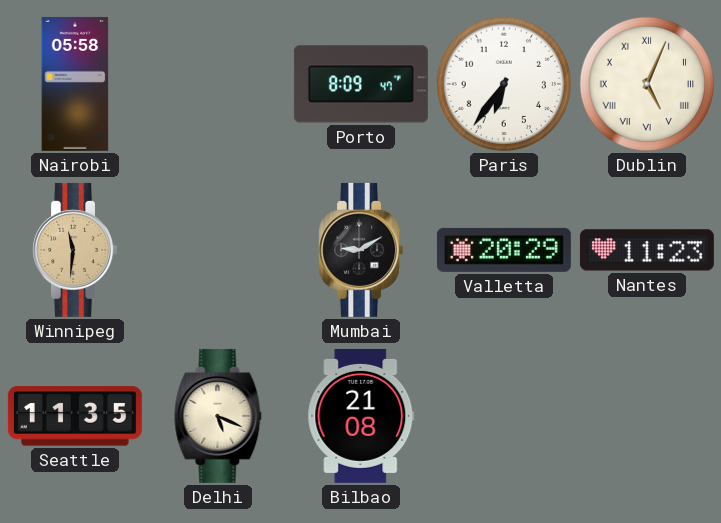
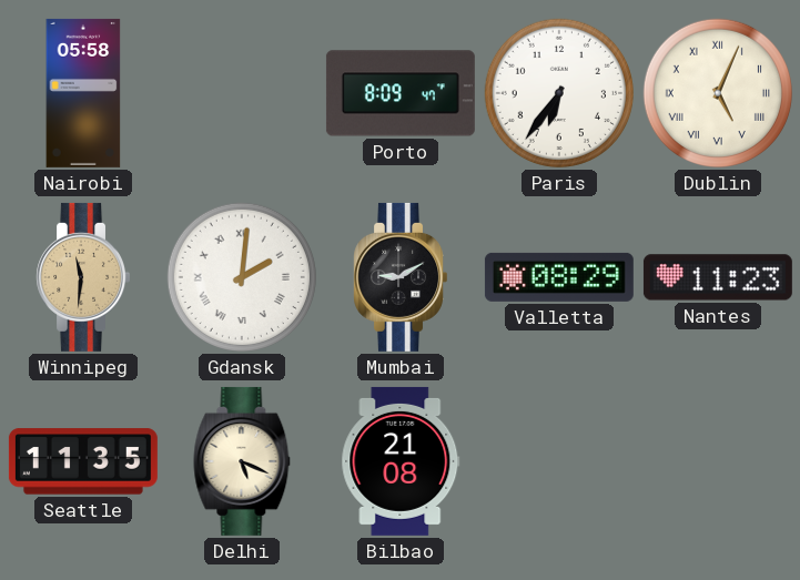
Gdansk: none -> 2:01 (242, 277)
Valletta: 20:29 -> 08:29 (559, 277)
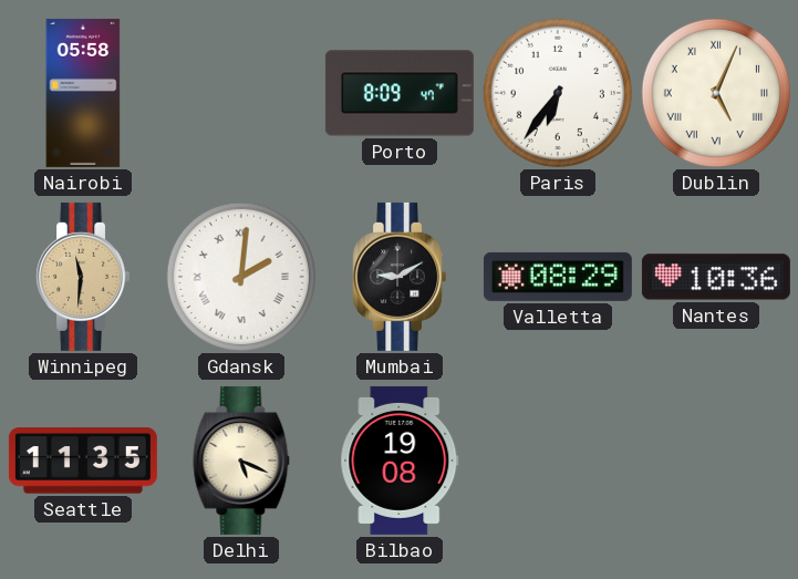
Nantes: 11:23 -> 10:36 (716, 277)
Bilbao: 21:08 -> 19:08 (400, 461)
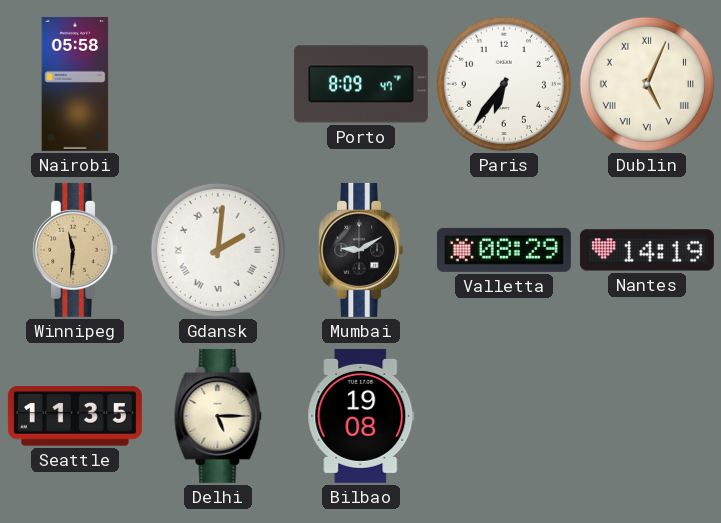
Nantes: 10:36 -> 14:19 (647, 250)
Delhi: 5:19 -> 5:15 (218, 416)
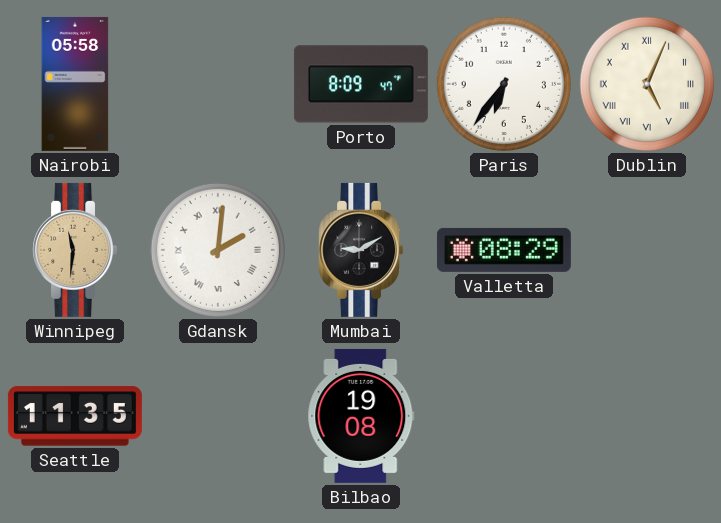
Nantes: 14:19 -> none (647, 250)
Delhi: 5:15 -> none (218, 416)
